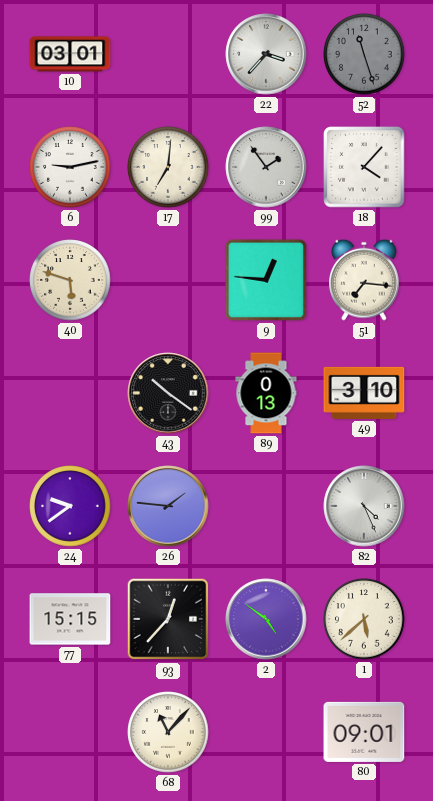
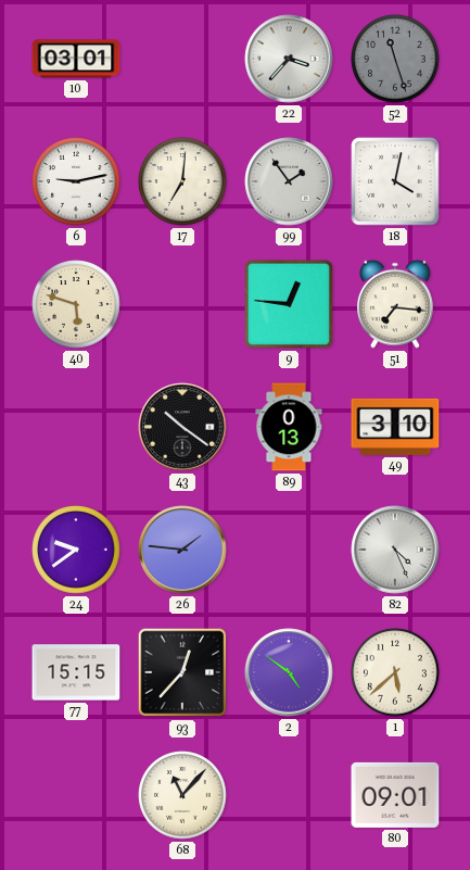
18: 4:07 -> 4:02 (395, 181)
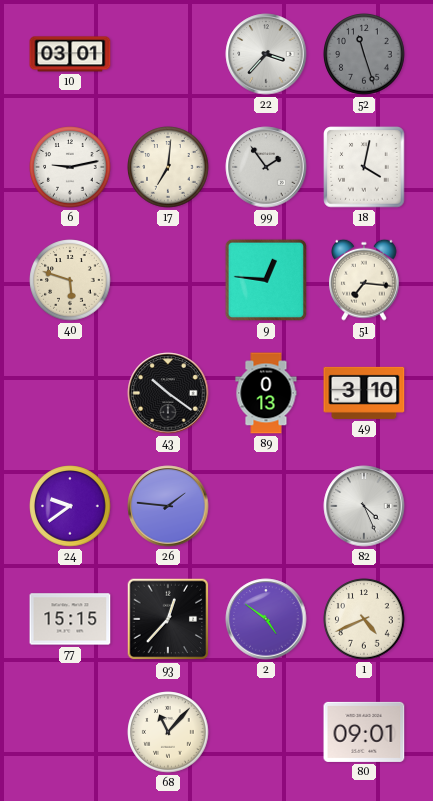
1: 5:38 -> 4:41 (364, 619)
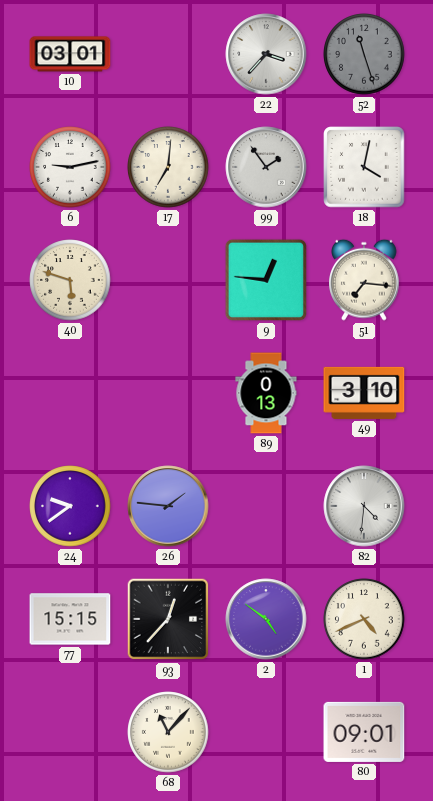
43: 10:21 -> none (168, 393)
82: 4:26 -> 4:31 (364, 506)
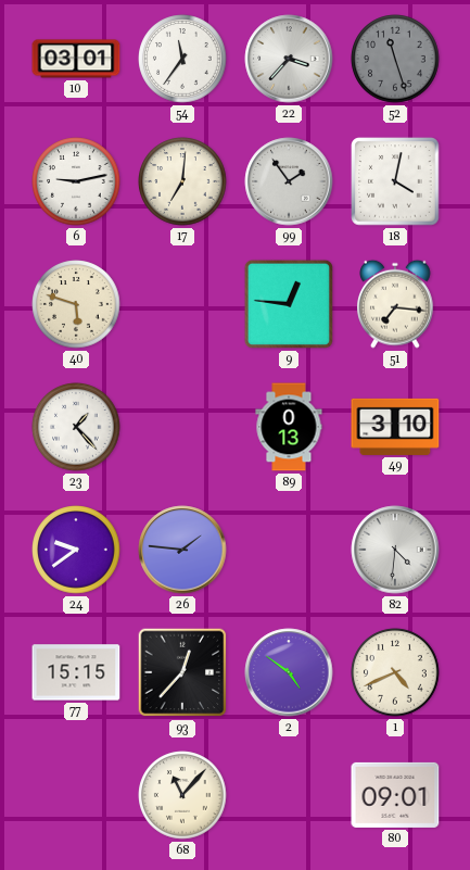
54: none -> 11:36 (182, 59)
23: none -> 1:23 (76, 427)
